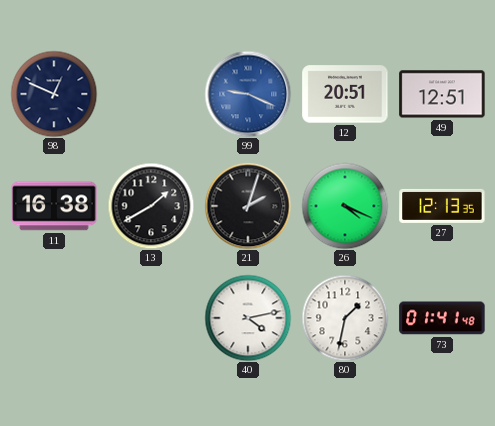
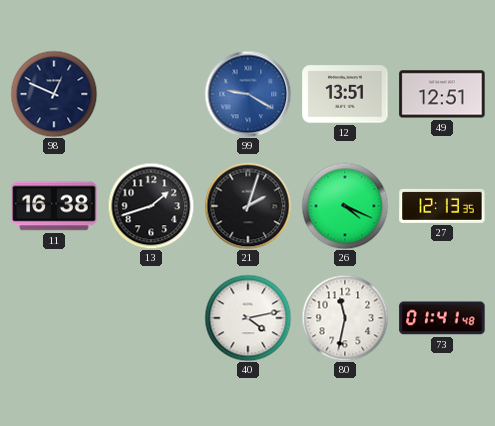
99: 9:19 -> 9:20 (248, 94)
12: 20:51 -> 13:51 (345, 94)
13: 1:40 -> 1:42 (151, 206)
80: 1:32 -> 11:32 (345, 318)
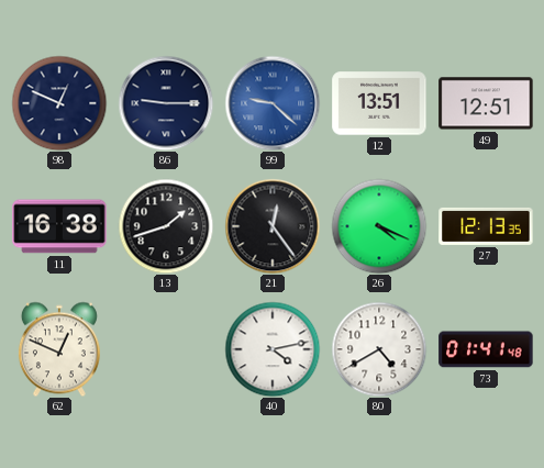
86: none -> 9:15 (166, 103)
99: 9:20 -> 9:22 (273, 103)
21: 2:03 -> 12:24 (273, 226)
62: none -> 12:49 (59, 349)
80: 11:32 -> 4:40 (379, 349)
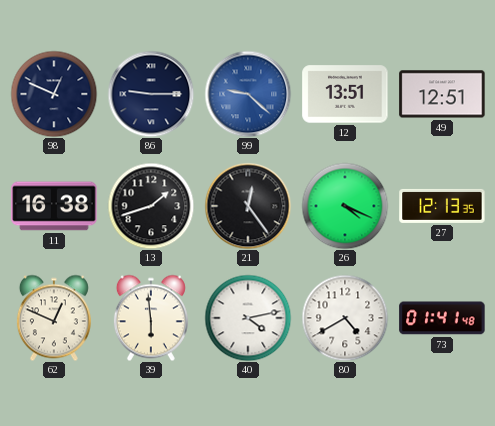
39: none -> 5:59 (151, 318)
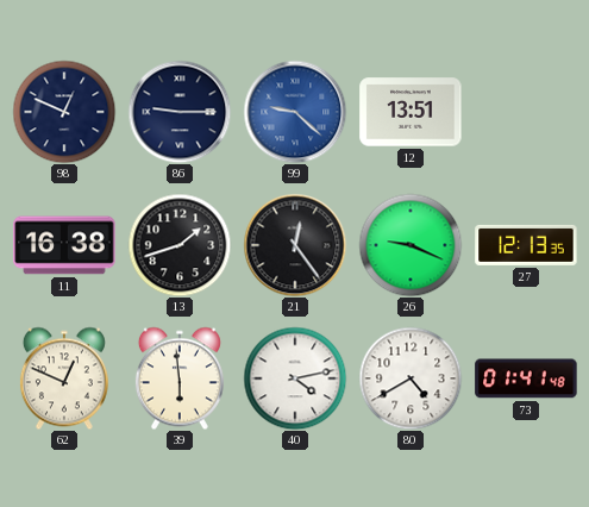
49: 12:51 -> none (442, 94)
26: 4:19 -> 9:19 (411, 245)
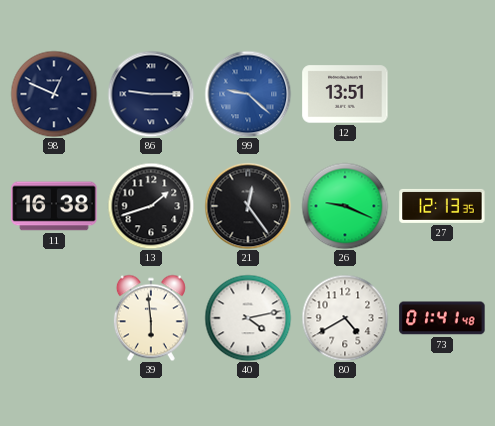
62: 12:49 -> none (64, 378)
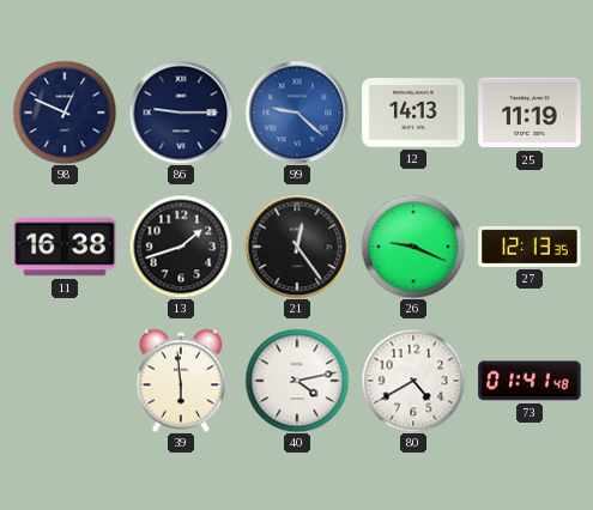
12: 13:51 -> 14:13 (413, 113)
25: none -> 11:19 (530, 113)
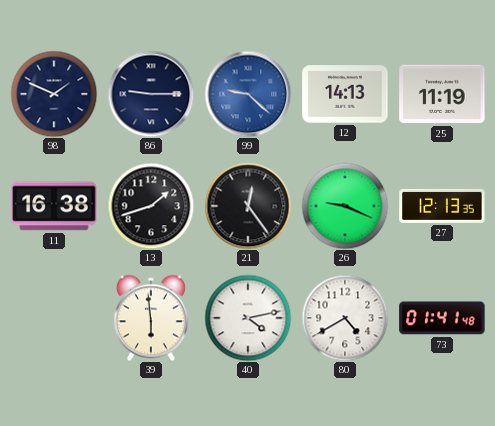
98: 12:49 -> 1:49 (54, 94)
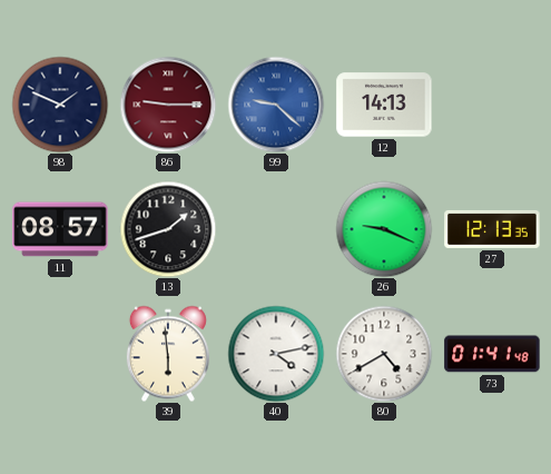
86 dial: navy -> burgundy (168, 105)
25: 11:19 -> none (442, 94)
11: 16:38 -> 08:57 (60, 229)
21: 12:24 -> none (248, 206)
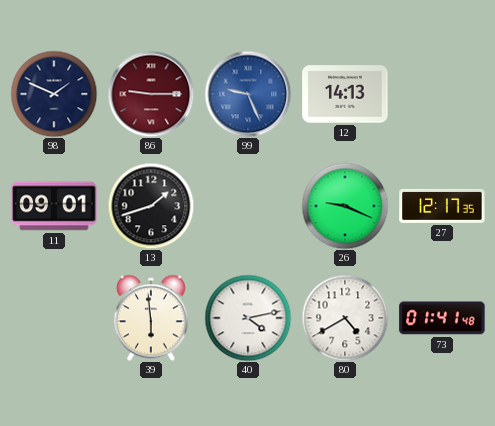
99: 9:22 -> 9:26 (248, 94)
11: 08:57 -> 09:01 (54, 206)
27: 12:13 -> 12:17 (442, 206)
